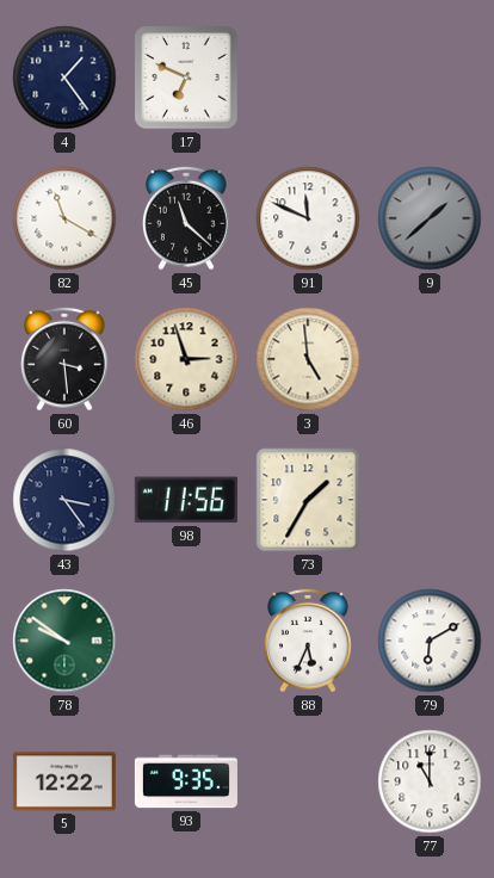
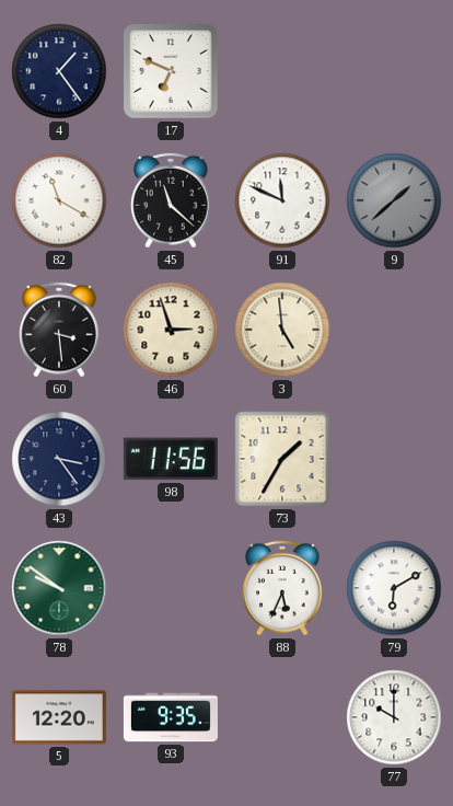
5: 12:22 -> 12:20 (59, 717)
77: 11:00 -> 10:00 (394, 717)
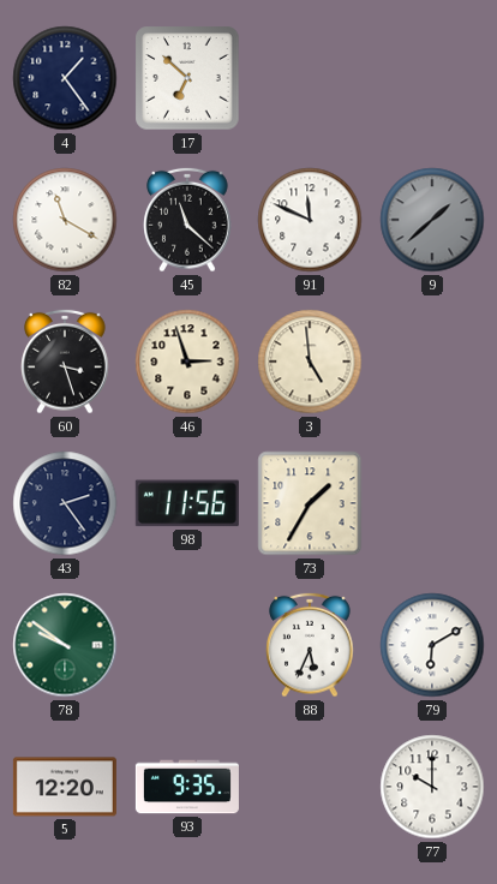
17: 6:49 -> 6:52 (187, 78)
60: 3:29 -> 3:27 (65, 362)
43: 3:24 -> 2:24 (65, 503)
